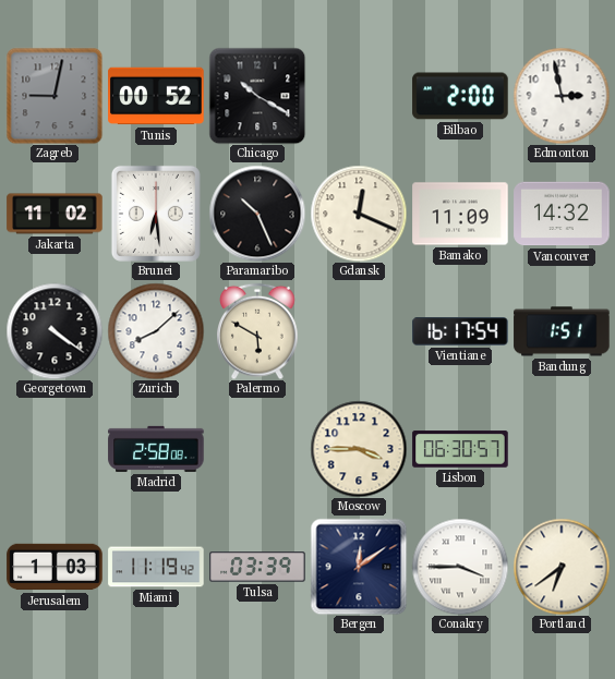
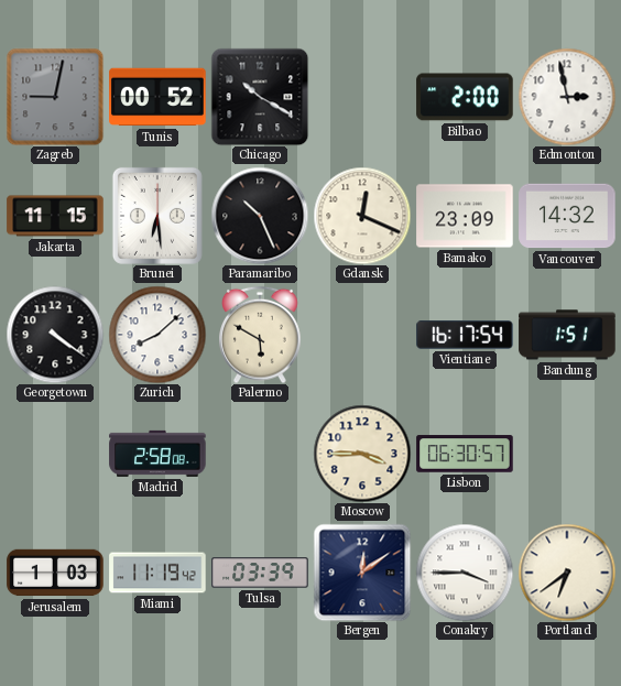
Jakarta: 11:02 -> 11:15 (55, 216)
Bamako: 11:09 -> 23:09 (465, 216)
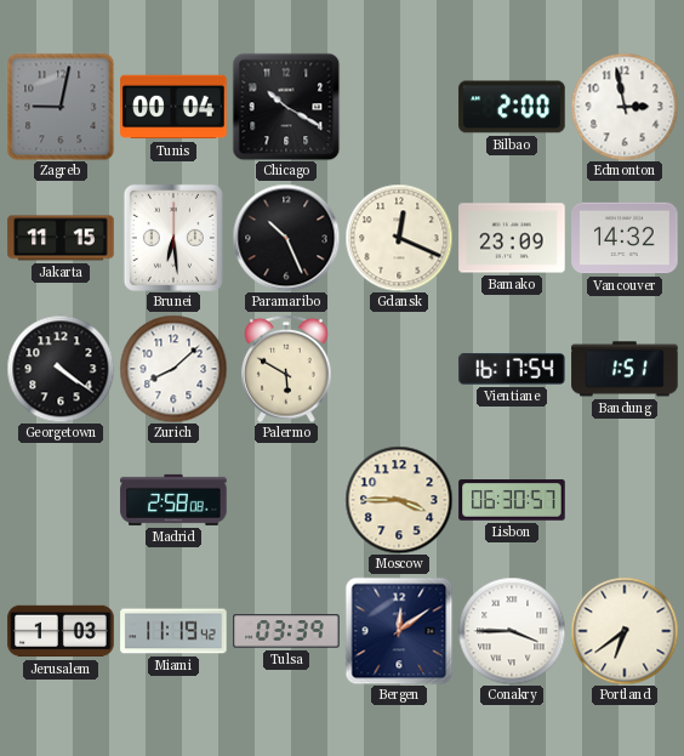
Tunis: 00:52 -> 00:04 (173, 107)
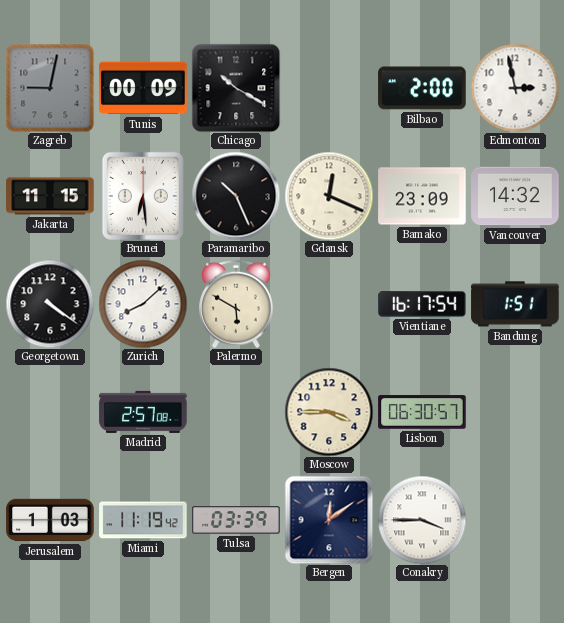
Tunis: 00:04 -> 00:09 (143, 88)
Madrid: 2:58 -> 2:57 (143, 412)
Portland: 6:39 -> none (625, 631)
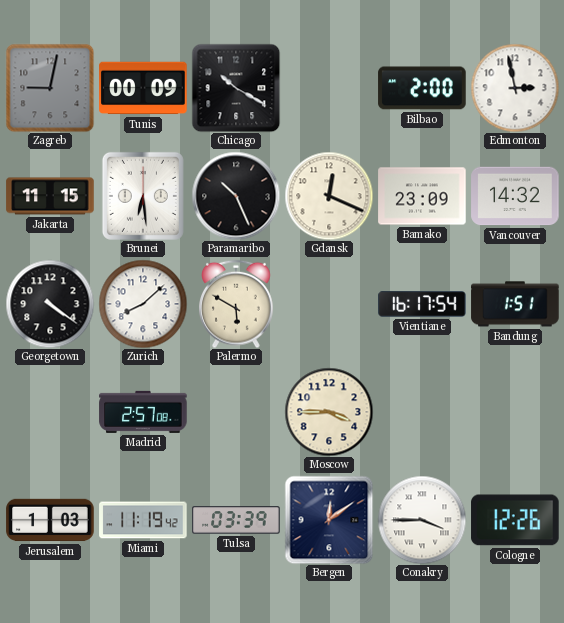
Lisbon: 06:30 -> none (422, 412)
Cologne: none -> 12:26 (515, 520)
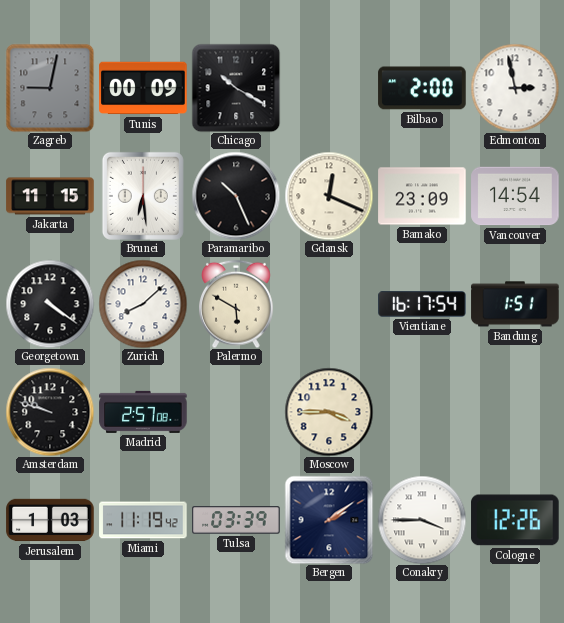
Vancouver: 14:32 -> 14:54 (515, 196)
Amsterdam: none -> 9:48 (50, 412)
Bergen: 12:09 -> 2:09 (329, 520)
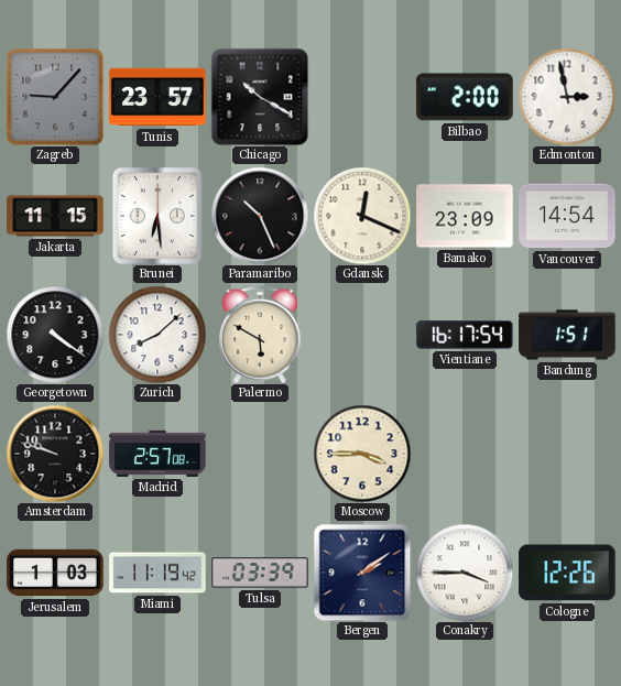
Zagreb: 9:02 -> 9:07 (55, 97)
Tunis: 00:09 -> 23:57 (157, 97)
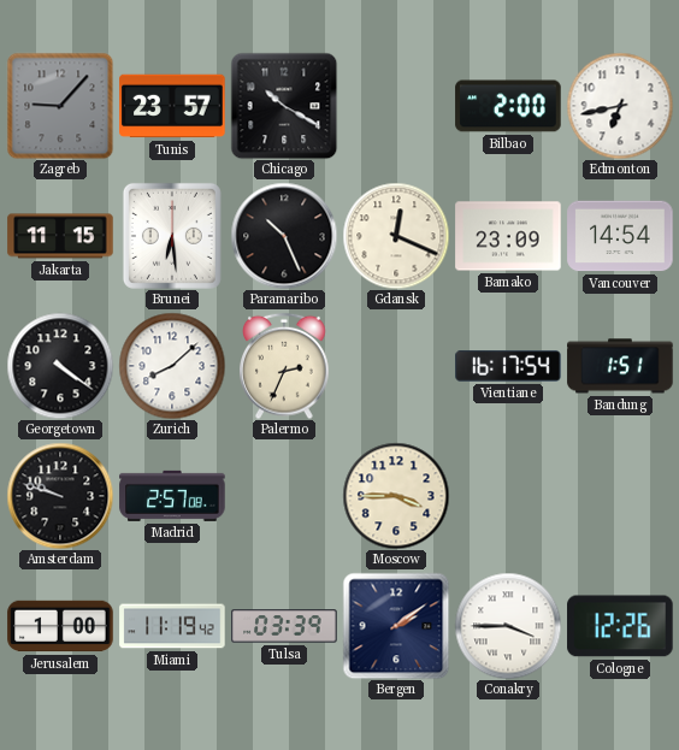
Edmonton: 2:58 -> 6:43 (620, 106)
Palermo: 5:50 -> 2:34 (285, 366)
Jerusalem: 1:03 -> 1:00 (60, 626)
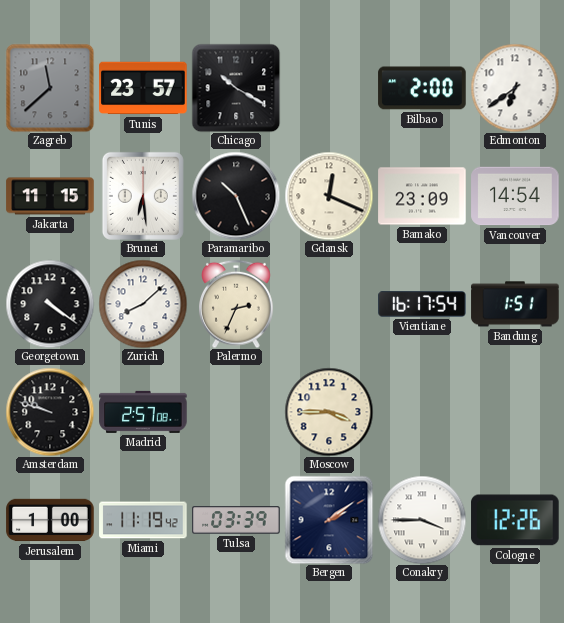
Zagreb: 9:07 -> 11:38 (50, 88)
Edmonton: 6:43 -> 6:39 (515, 88)
